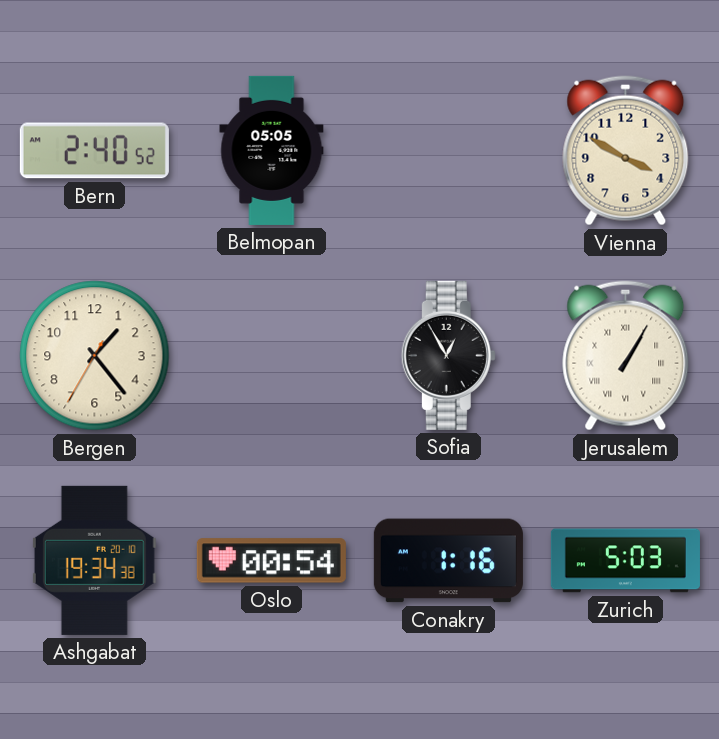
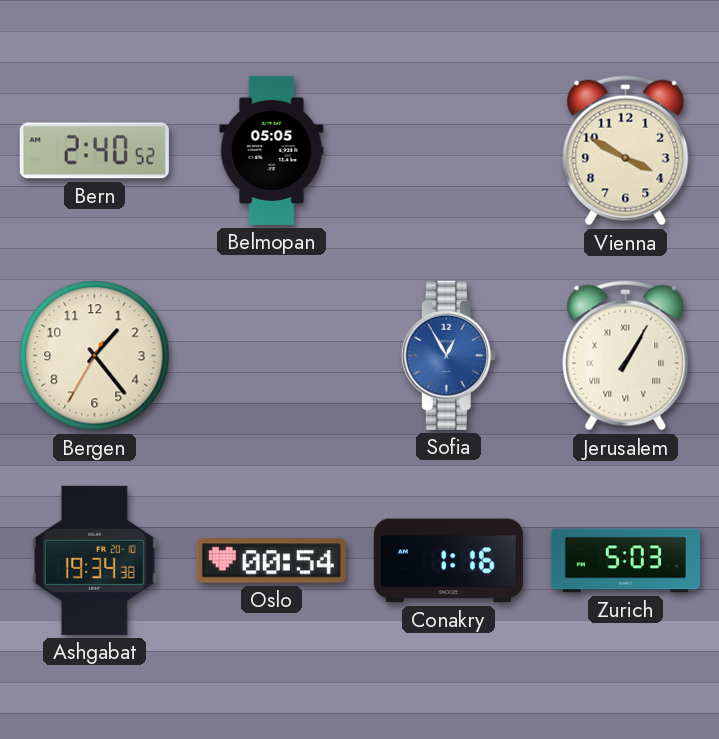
Sofia dial: black -> blue (448, 355)
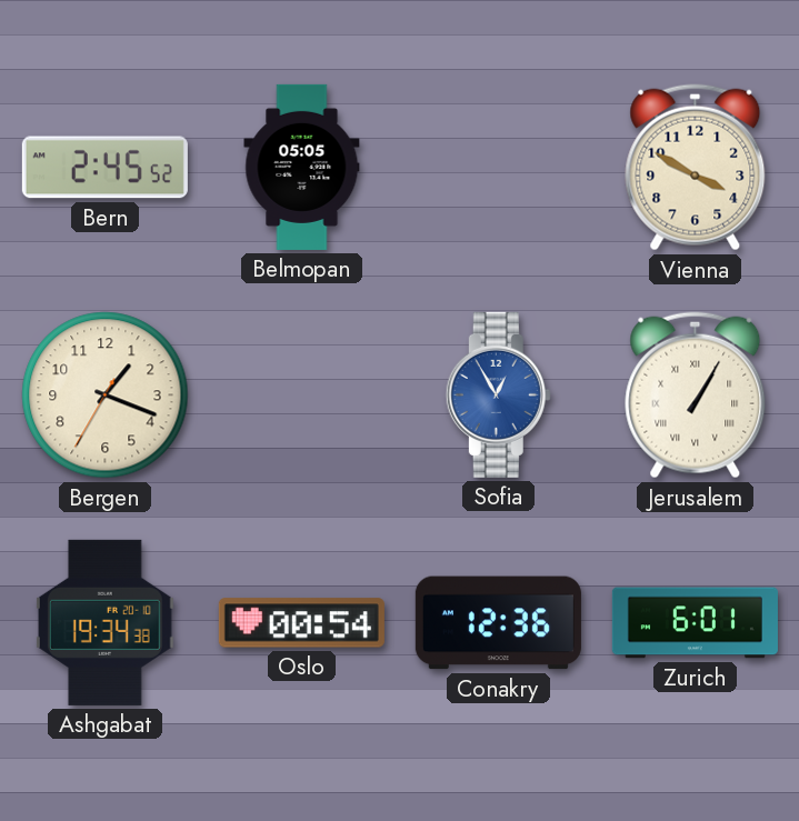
Bern: 2:40 -> 2:45 (104, 168)
Bergen: 1:23 -> 1:18 (106, 396)
Conakry: 1:16 -> 12:36 (498, 623)
Zurich: 5:03 -> 6:01 (695, 623)
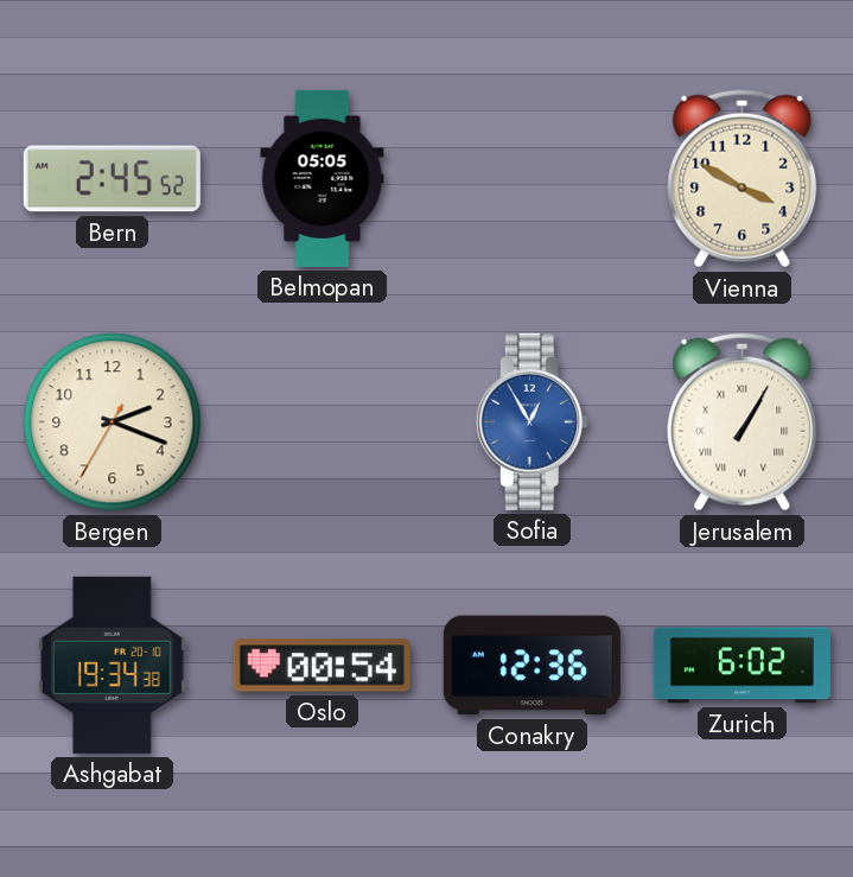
Bergen: 1:18 -> 2:18 (113, 422)
Zurich: 6:01 -> 6:02 (741, 666)
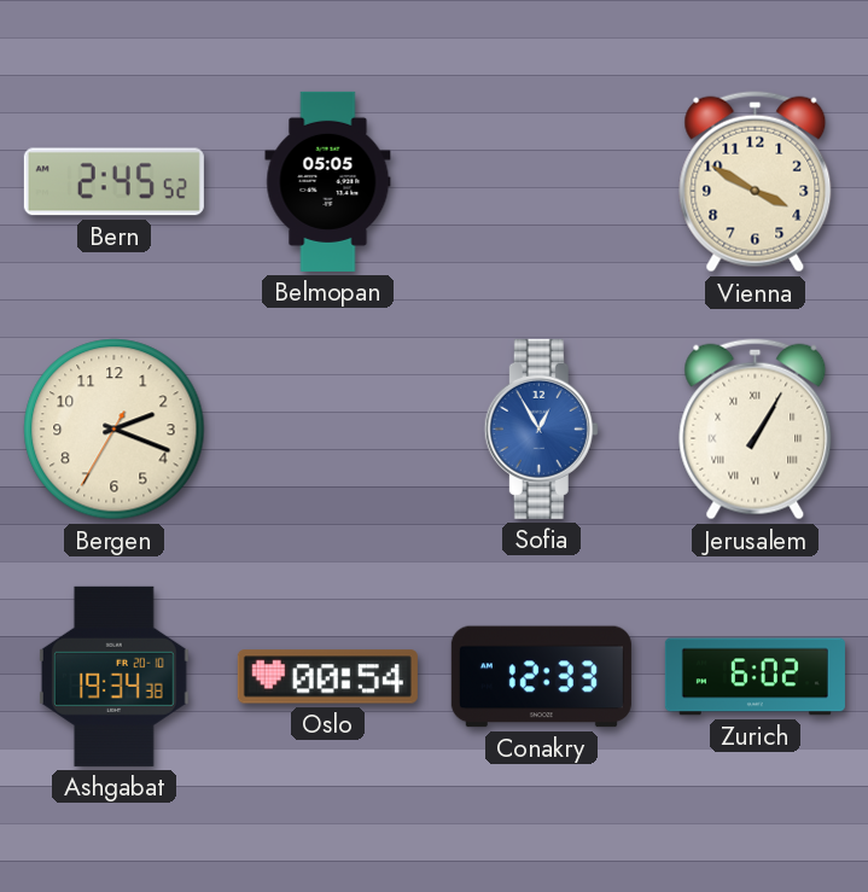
Conakry: 12:36 -> 12:33 (541, 677)
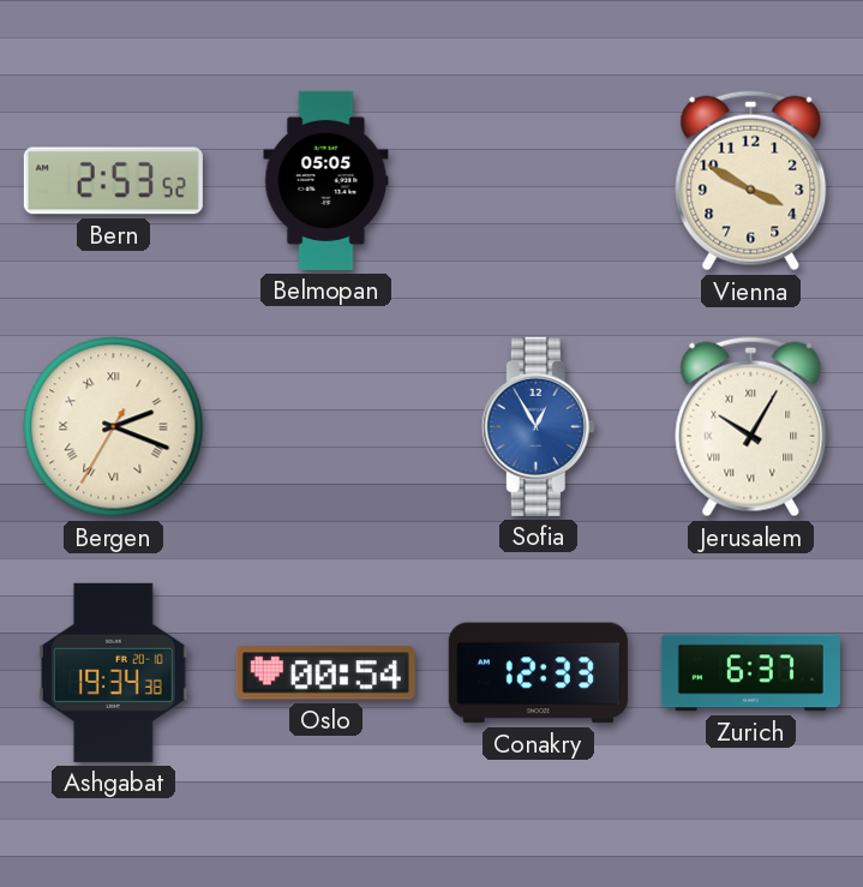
Bern: 2:45 -> 2:53 (113, 181)
Bergen numerals: Arabic -> Roman (114, 427)
Jerusalem: 1:05 -> 10:05 (751, 427)
Zurich: 6:02 -> 6:37 (750, 673)
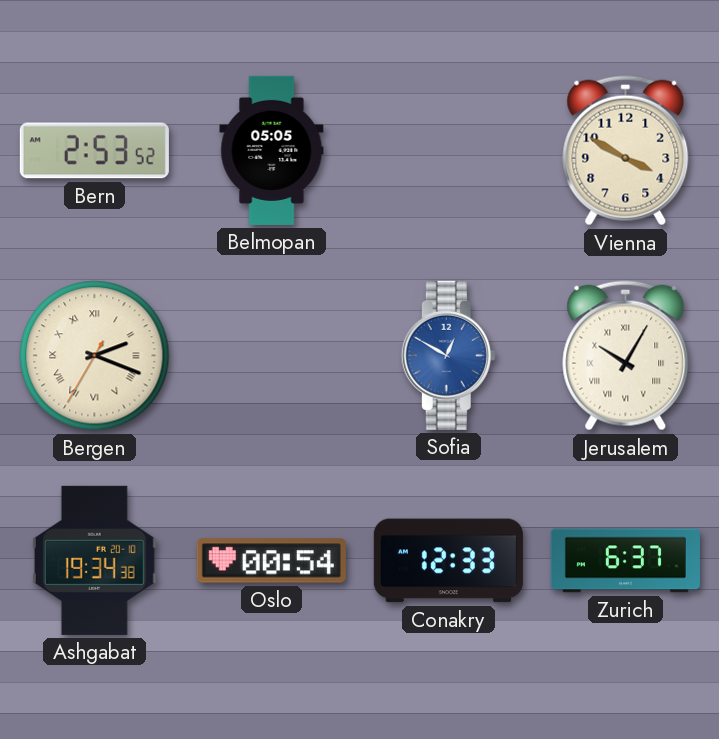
Sofia: 12:55 -> 12:50 (448, 355)
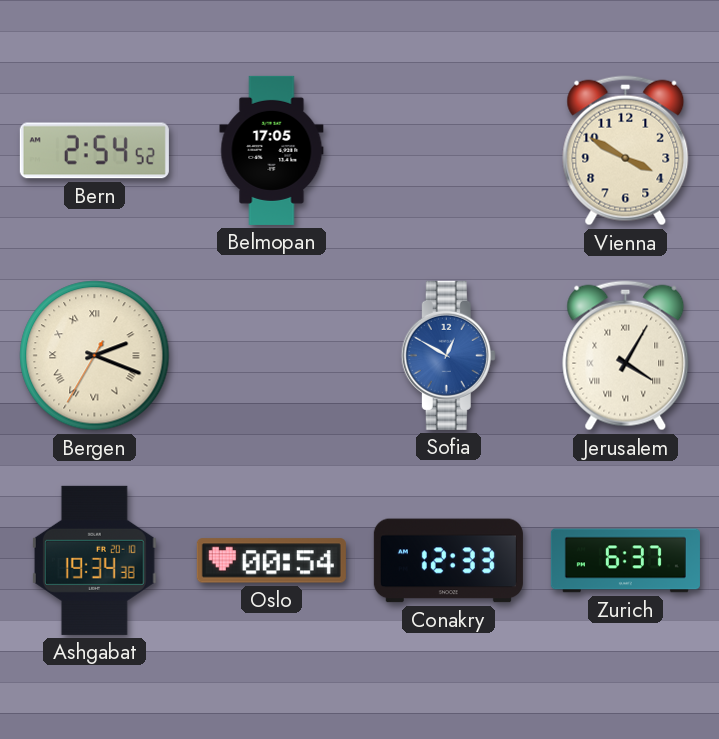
Bern: 2:53 -> 2:54 (94, 151)
Belmopan: 05:05 -> 17:05 (272, 150)
Jerusalem: 10:05 -> 4:05 (626, 356)
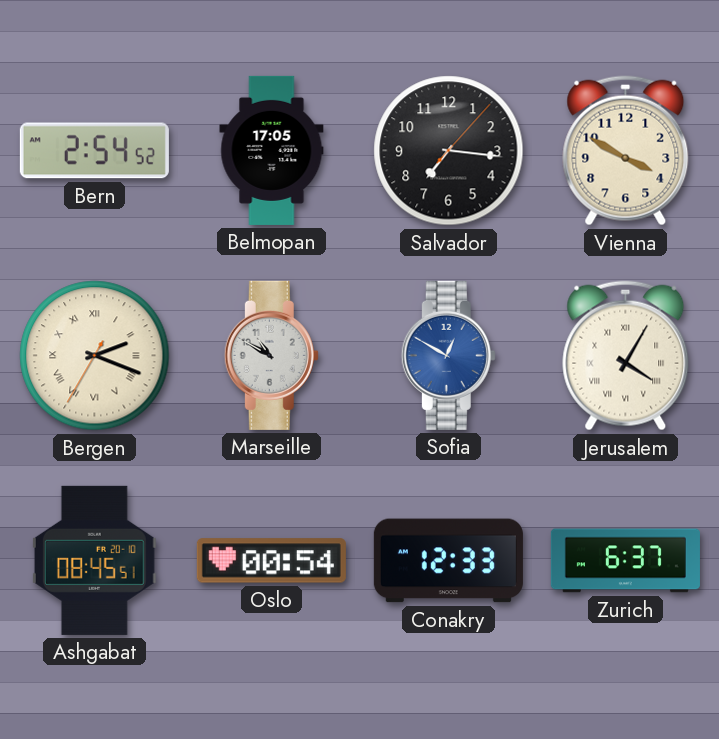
Salvador: none -> 7:16 (449, 151)
Marseille: none -> 10:50 (271, 355)
Ashgabat: 19:34 -> 08:45 (94, 560)
